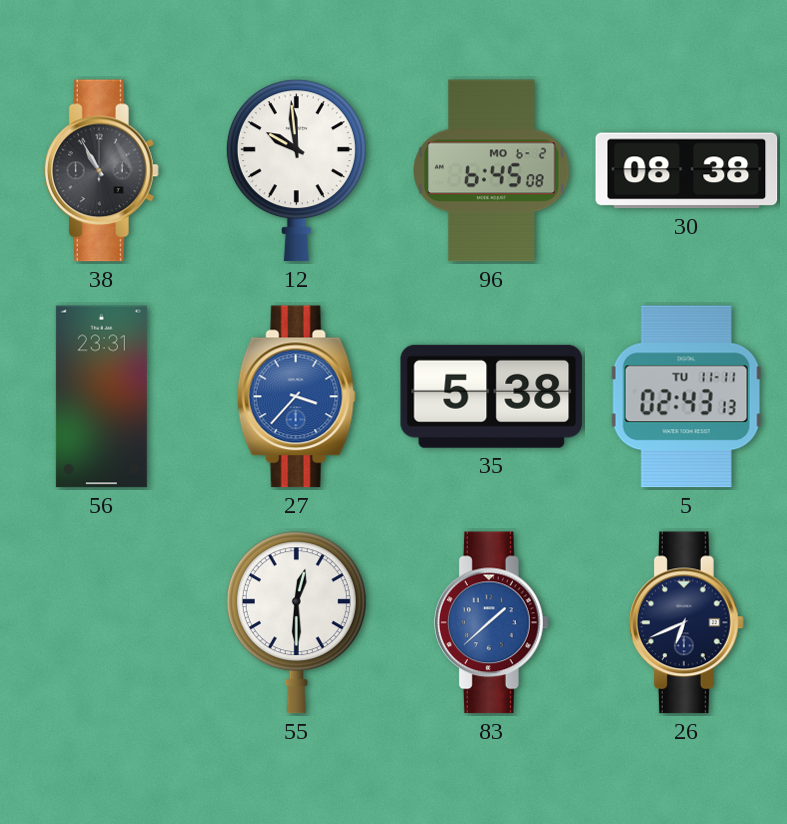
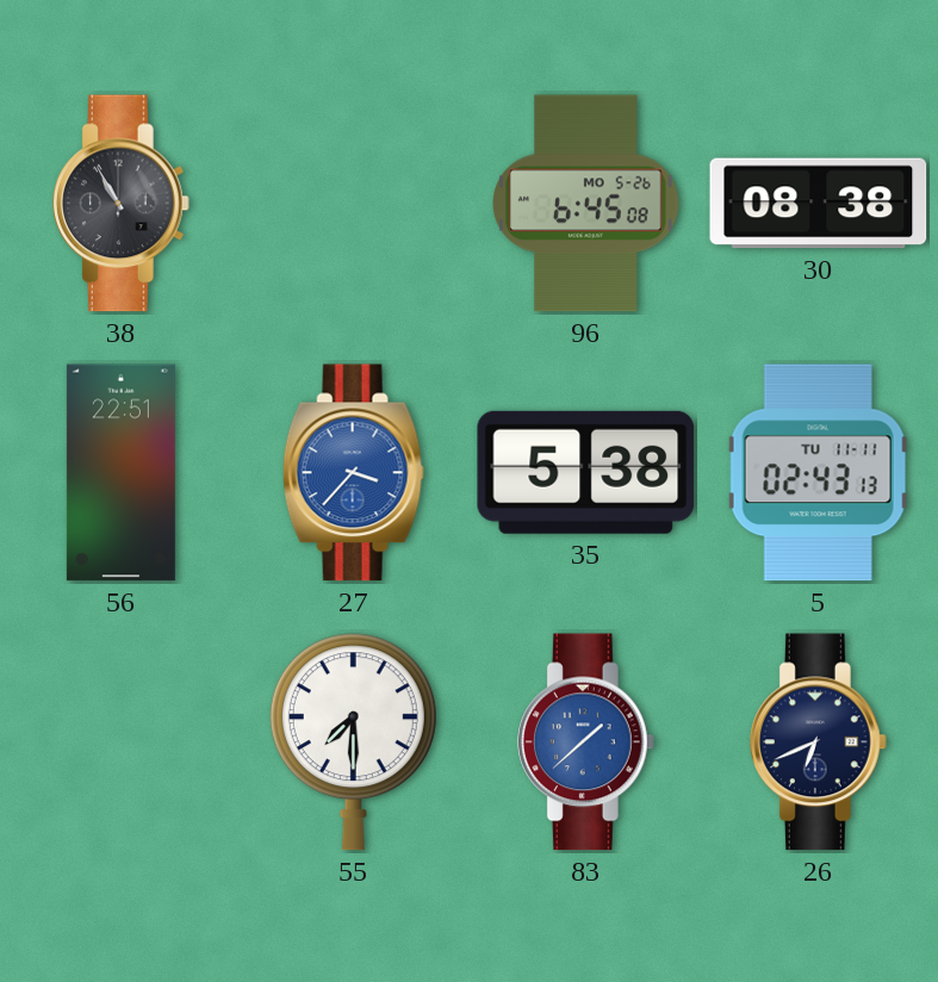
12: 9:59 -> none (296, 171)
96 date: MO 6-2 -> MO 5-26 (586, 204)
56: 23:31 -> 22:51 (120, 473)
55: 12:30 -> 7:30 (353, 742)
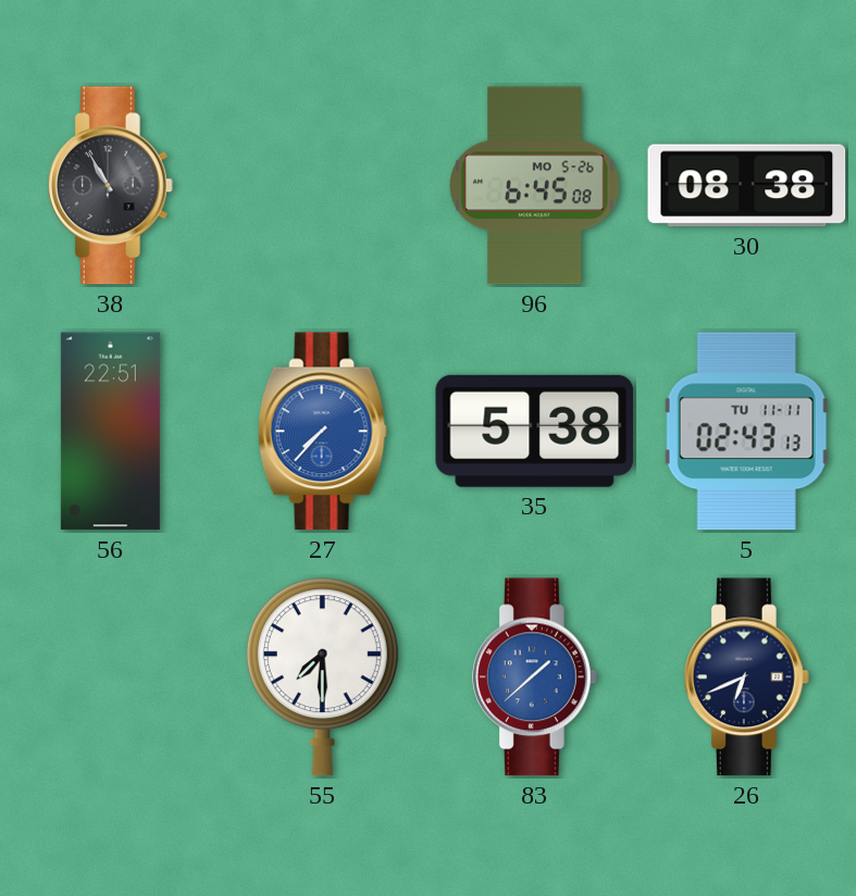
27: 3:37 -> 7:37 (322, 432)
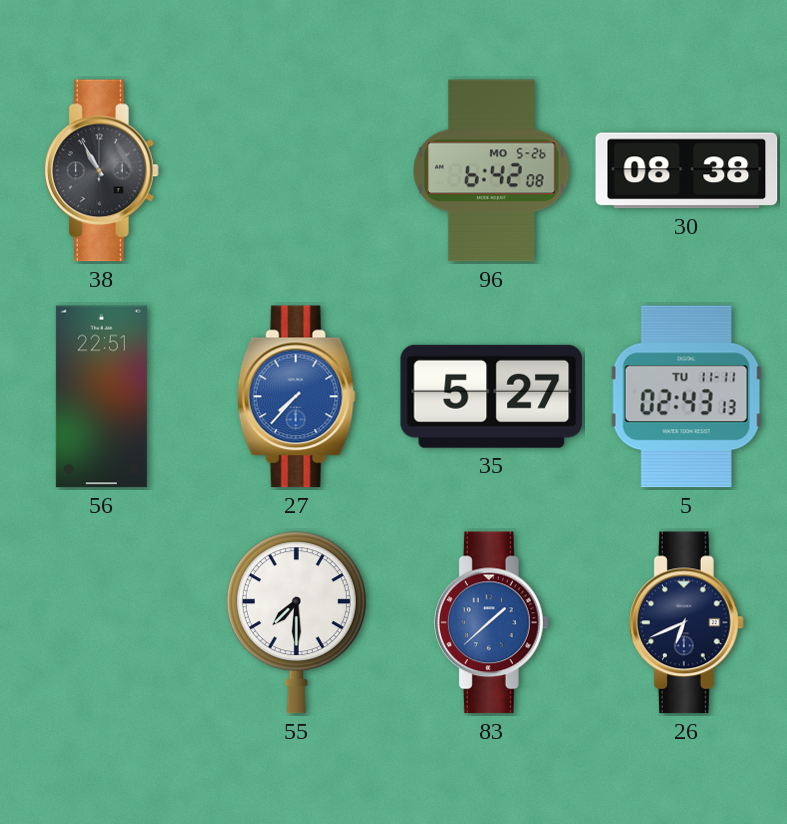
96: 6:45 -> 6:42 (492, 171)
35: 5:38 -> 5:27 (492, 396)
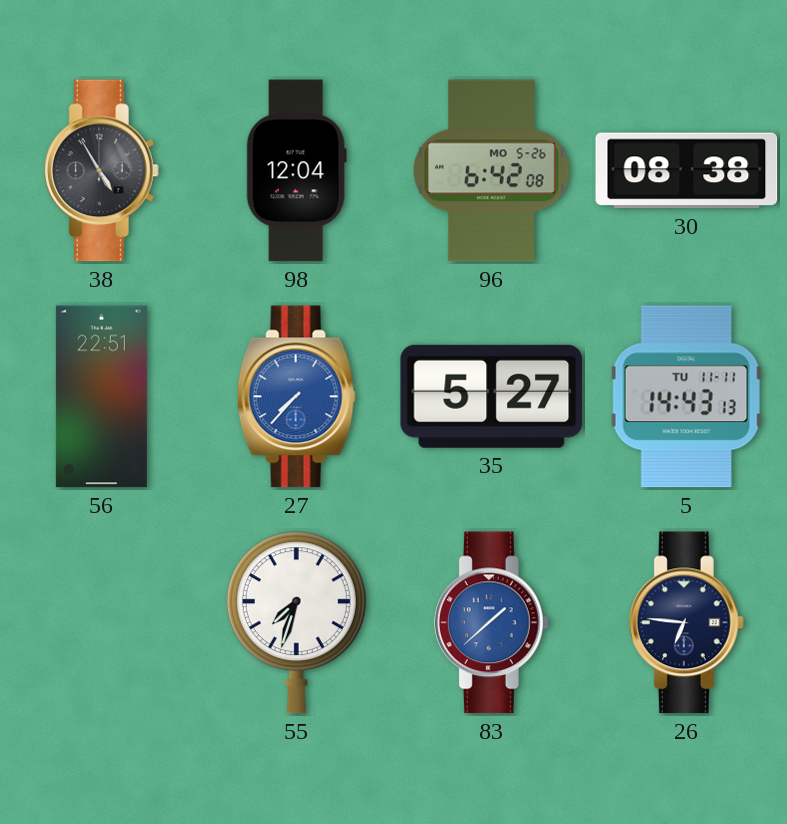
38: 10:55 -> 4:55 (101, 171)
98: none -> 12:04 (296, 171)
5: 02:43 -> 14:43 (687, 397)
55: 7:30 -> 7:33 (296, 623)
26: 6:41 -> 6:46 (686, 623)
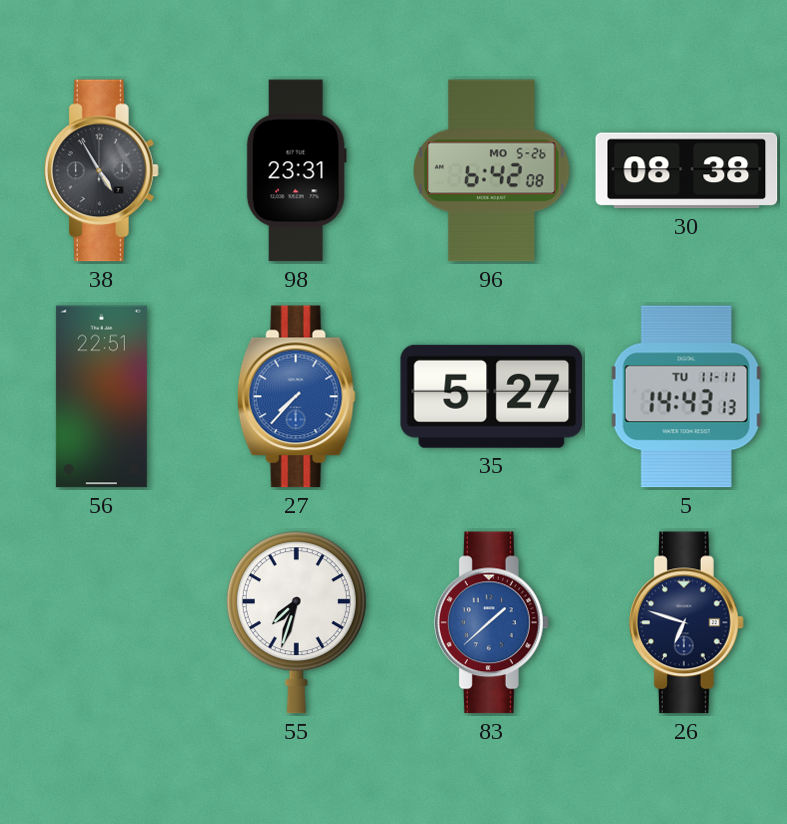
98: 12:04 -> 23:31 (296, 171)
26: 6:46 -> 6:48 (686, 623)
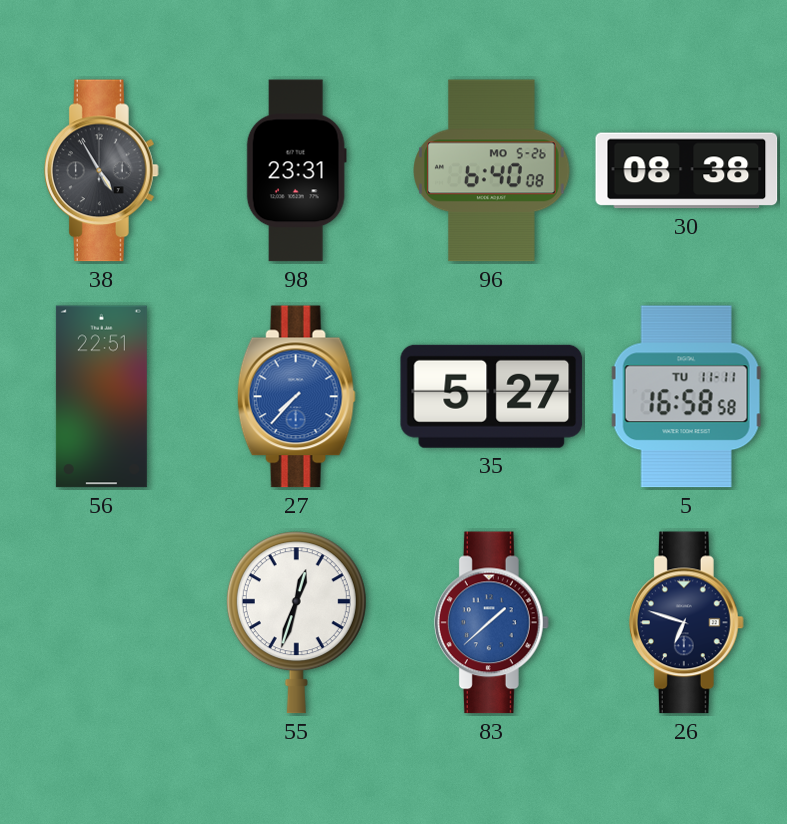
96: 6:42 -> 6:40 (492, 171)
5: 14:43 -> 16:58 (687, 397)
55: 7:33 -> 12:33 (296, 623)
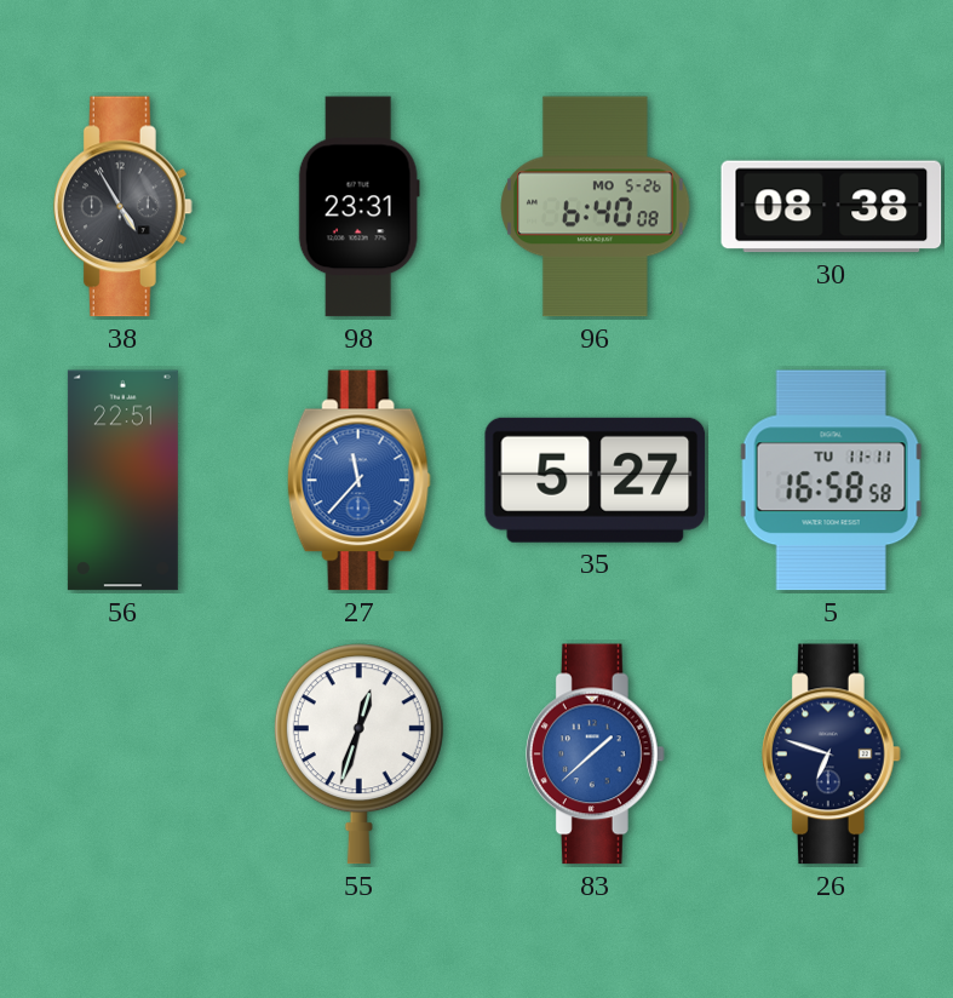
27: 7:37 -> 11:37 (358, 481)
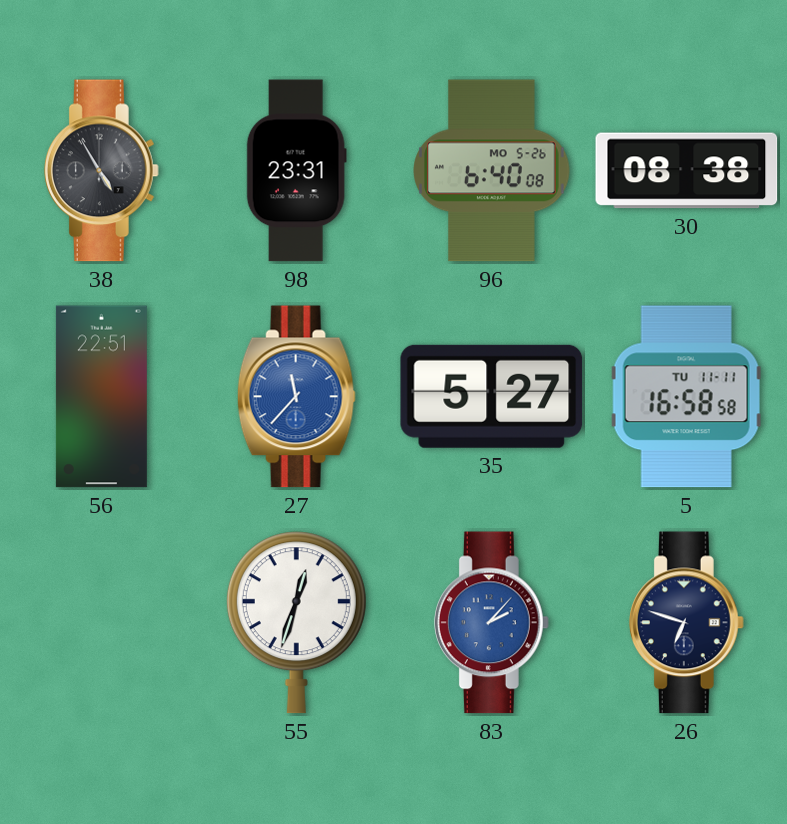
83: 1:38 -> 2:07 (491, 623)
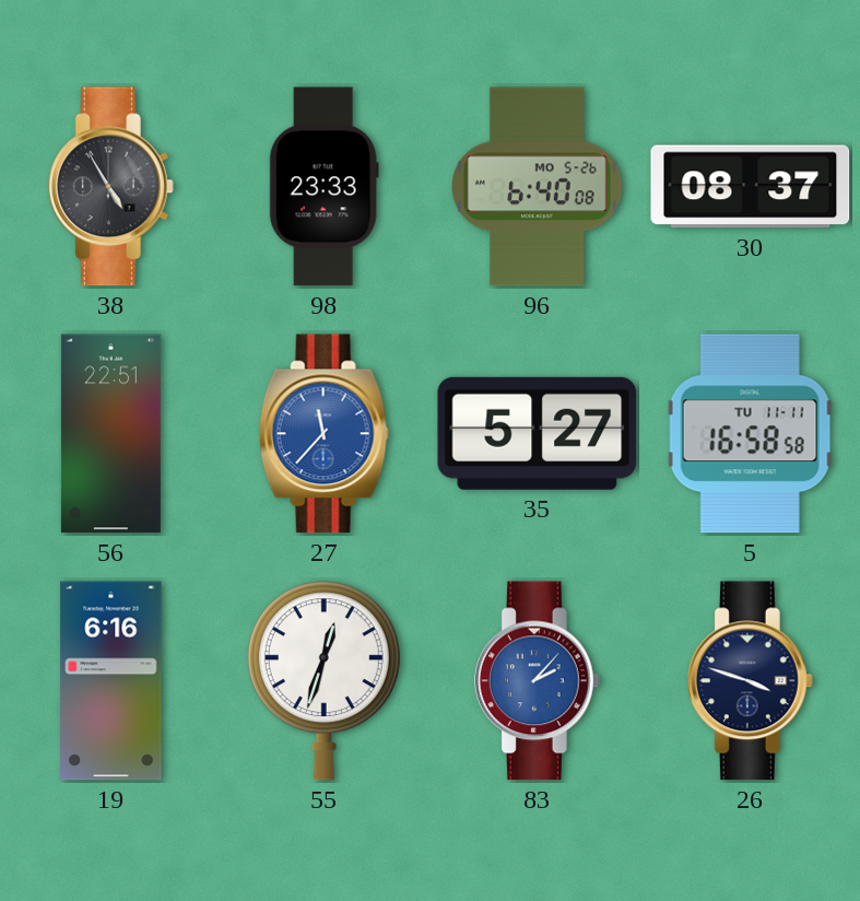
98: 23:31 -> 23:33 (323, 187)
30: 08:38 -> 08:37 (751, 187)
19: none -> 6:16 (111, 681)
26: 6:48 -> 3:48 (750, 681)
